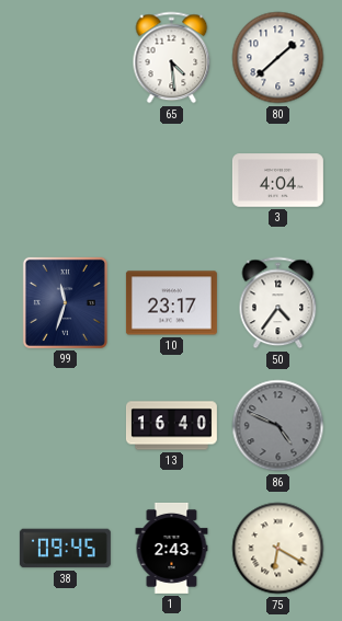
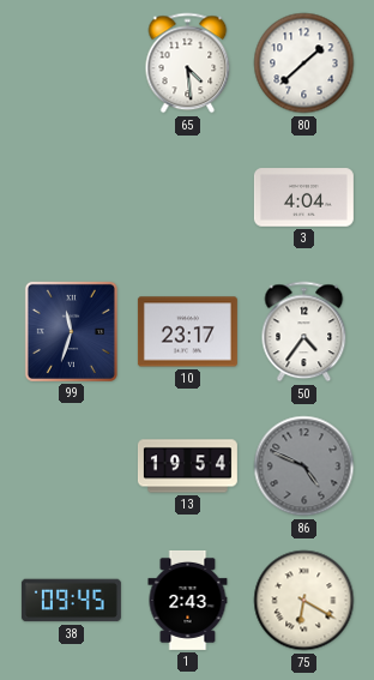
13: 16:40 -> 19:54 (187, 467)
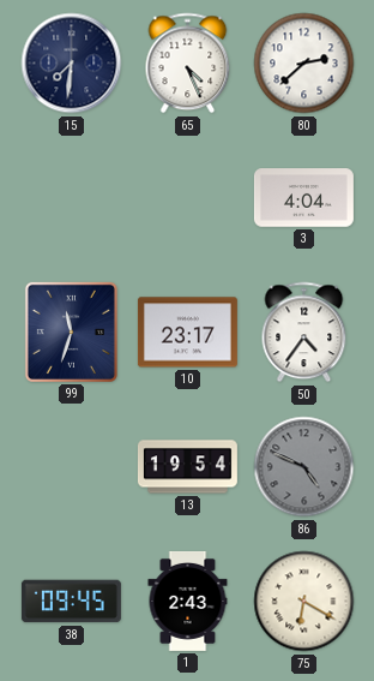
15: none -> 7:31 (72, 64)
65: 4:29 -> 4:26 (188, 64)
80: 1:38 -> 2:38 (304, 64)
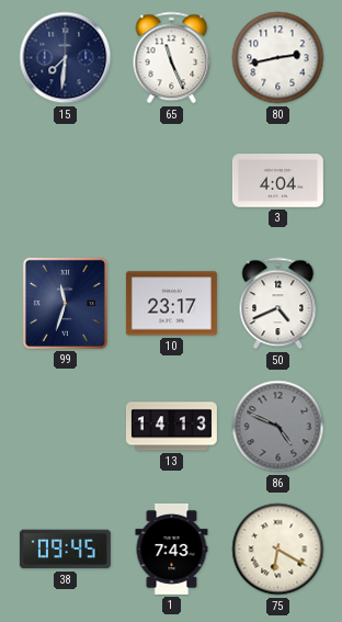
65: 4:26 -> 11:26 (172, 58)
80: 2:38 -> 2:43 (278, 58)
50: 4:36 -> 4:41 (278, 304)
13: 19:54 -> 14:13 (171, 427)
1: 2:43 -> 7:43 (172, 549)
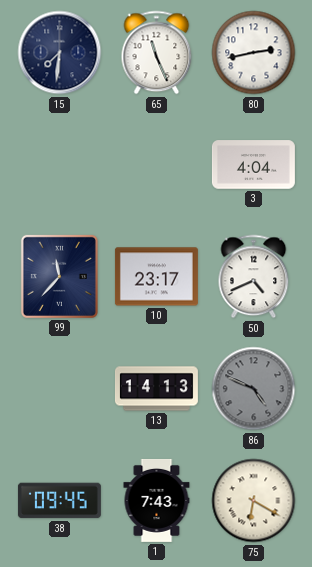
99: 11:33 -> 11:37 (59, 276)
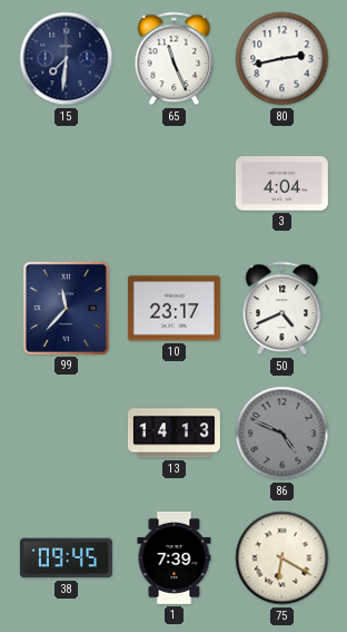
1: 7:43 -> 7:39 (175, 557)
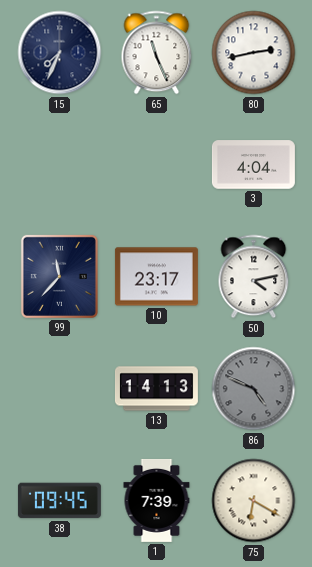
15: 7:31 -> 7:34 (60, 53)
50: 4:41 -> 4:13 (254, 277)
